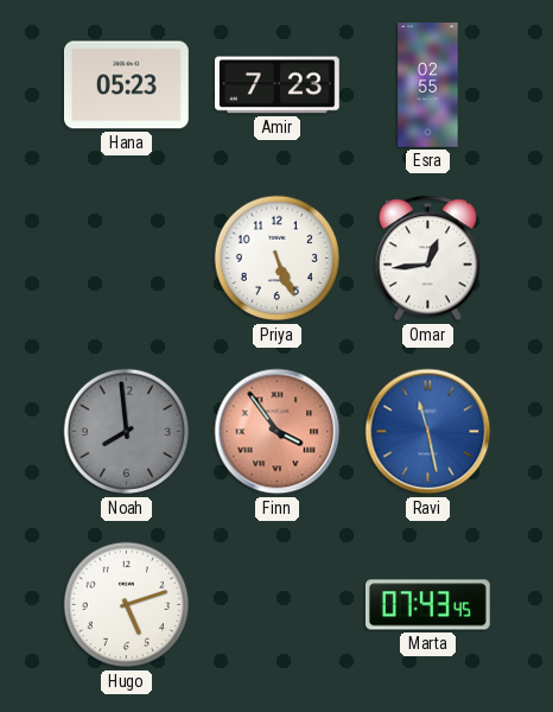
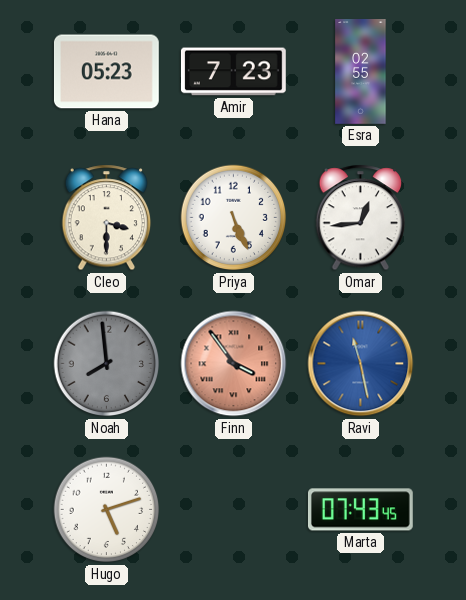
Cleo: none -> 3:30 (107, 218)
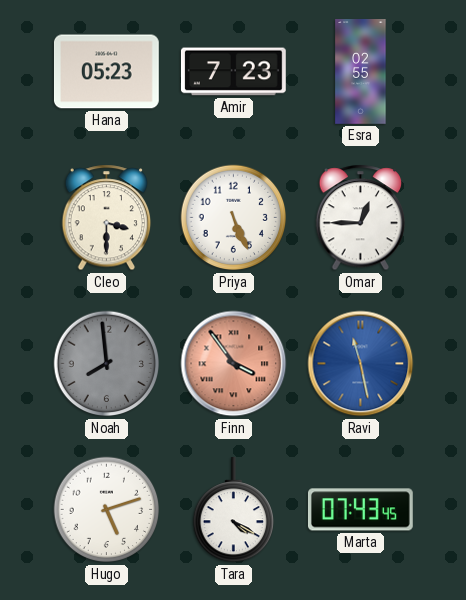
Omar: 12:44 -> 12:45 (361, 218)
Tara: none -> 4:20 (233, 511)
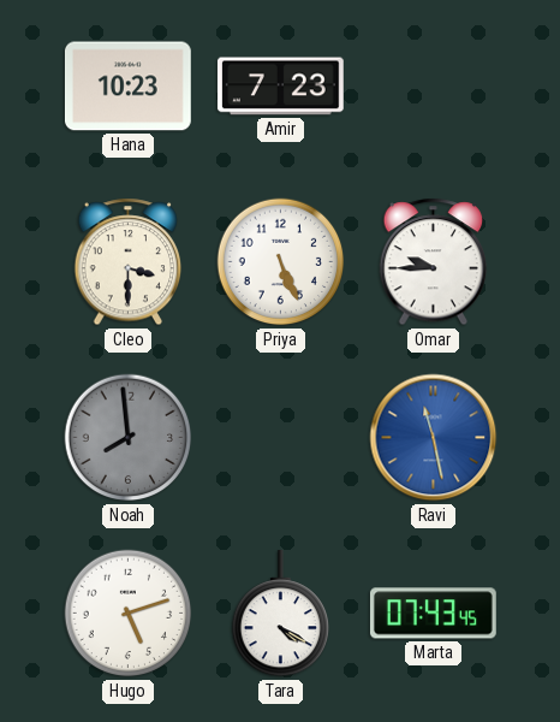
Hana: 05:23 -> 10:23 (127, 87)
Esra: 02:55 -> none (361, 72)
Omar: 12:45 -> 9:45 (434, 262)
Finn: 3:54 -> none (234, 364)
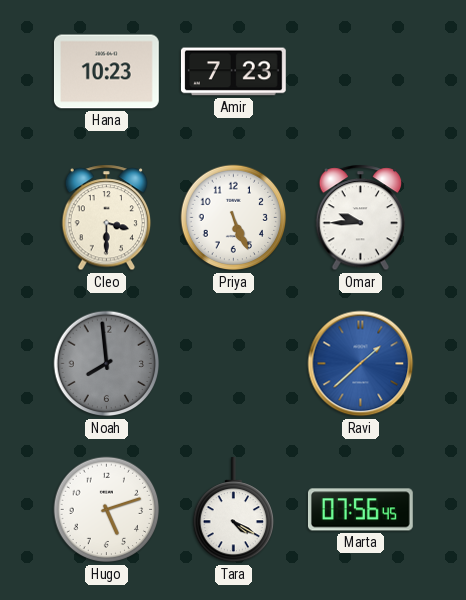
Ravi: 11:28 -> 1:38 (361, 364)
Marta: 07:43 -> 07:56 (361, 510)
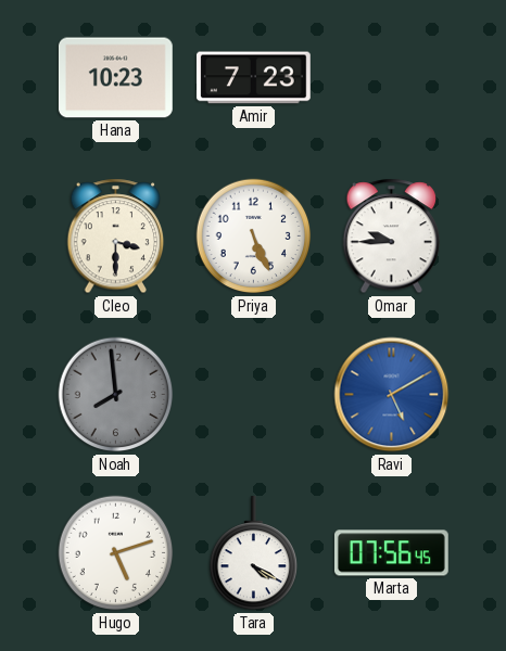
Ravi: 1:38 -> 5:10 (392, 395)
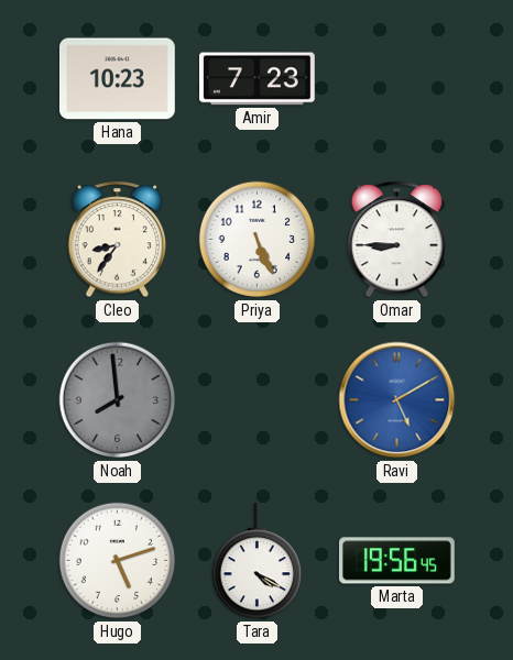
Cleo: 3:30 -> 8:36 (118, 240)
Omar: 9:45 -> 8:45 (397, 240)
Marta: 07:56 -> 19:56 (397, 561)
